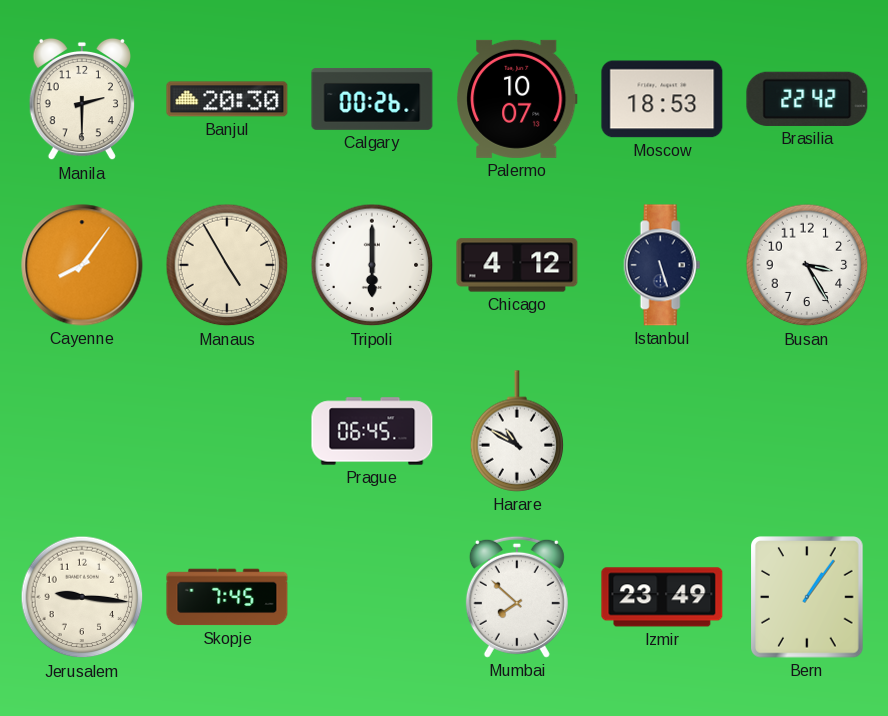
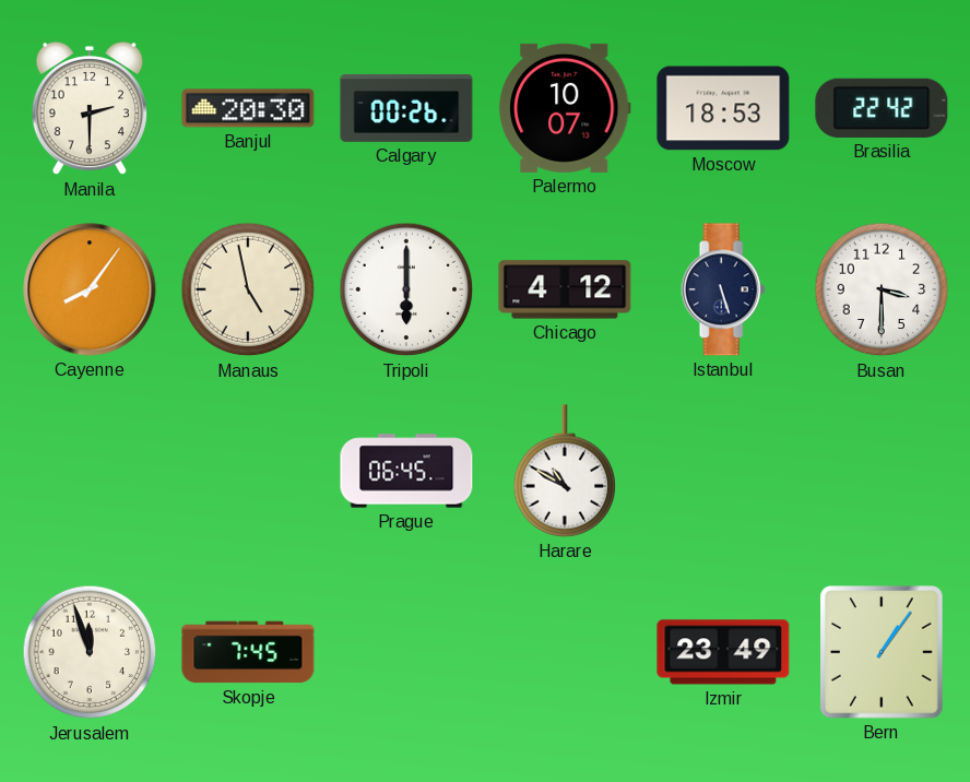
Manaus: 4:55 -> 4:58 (248, 289)
Busan: 3:25 -> 3:30 (882, 289)
Jerusalem: 9:16 -> 11:57 (90, 652)
Mumbai: 7:52 -> none (517, 597)
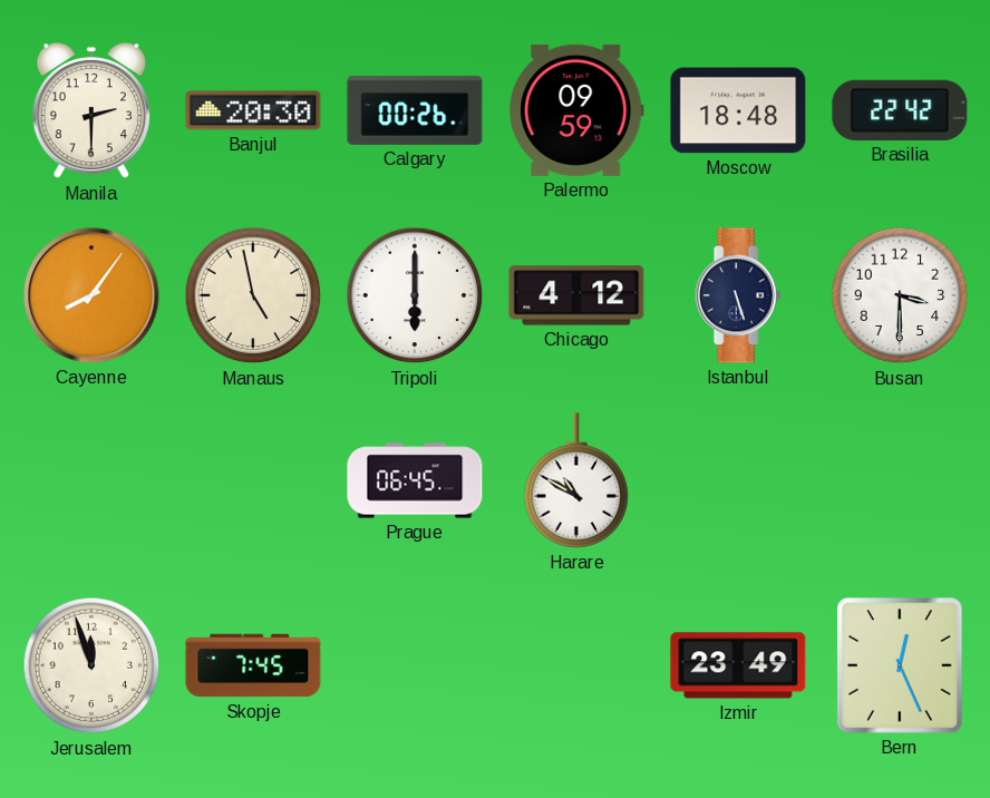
Palermo: 10:07 -> 09:59 (576, 110)
Moscow: 18:53 -> 18:48 (738, 110)
Bern: 1:06 -> 12:26 (900, 665)
